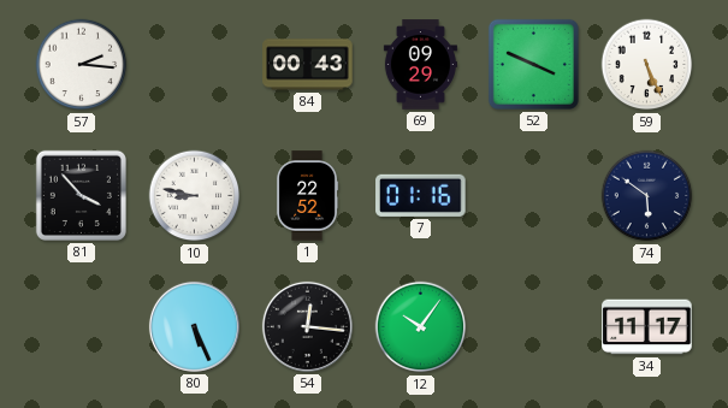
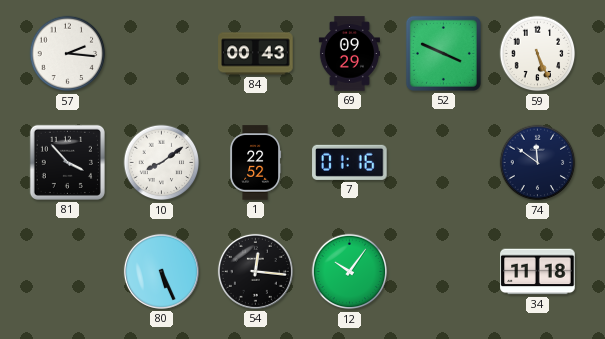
10: 8:47 -> 8:09 (162, 163)
74: 5:51 -> 11:51 (538, 163)
34: 11:17 -> 11:18 (538, 272)
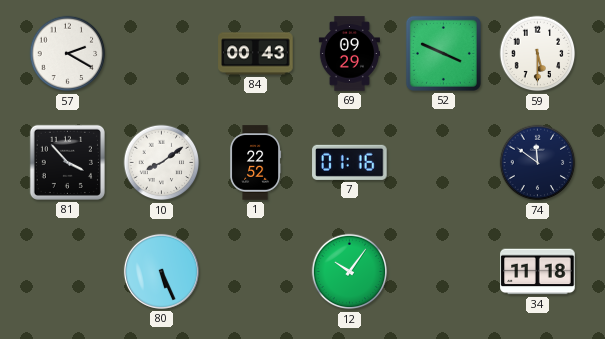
57: 2:16 -> 2:20 (68, 54)
59: 5:26 -> 5:30 (538, 54)
54: 12:16 -> none (255, 271)
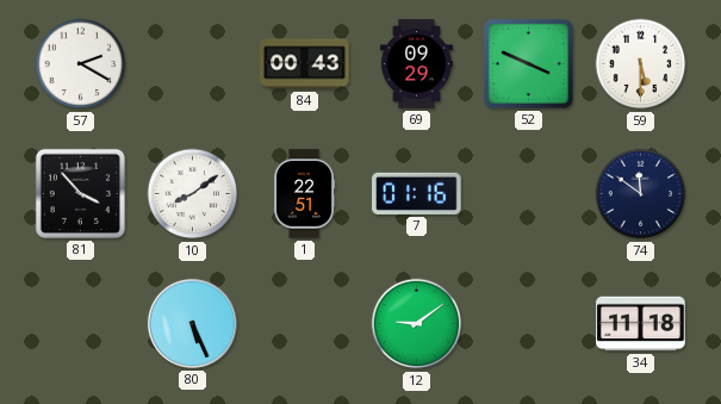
1: 22:52 -> 22:51 (305, 194)
12: 10:06 -> 9:09 (417, 324)
